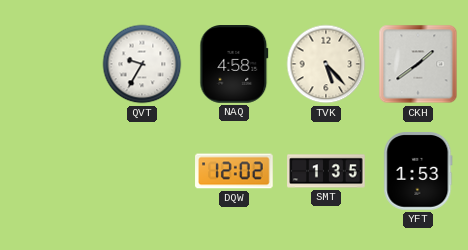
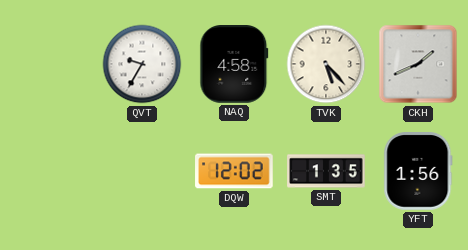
CKH: 1:39 -> 1:41 (418, 64)
YFT: 1:53 -> 1:56 (418, 172)
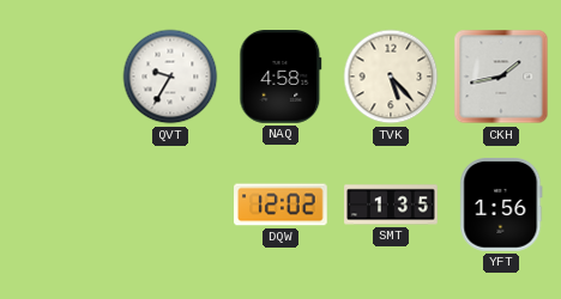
CKH: 1:41 -> 1:43 (501, 77)
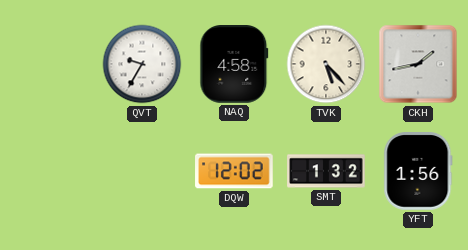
SMT: 1:35 -> 1:32 (326, 171)
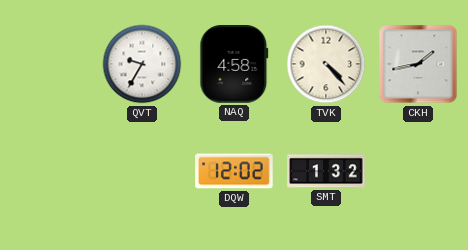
TVK: 5:23 -> 4:23 (326, 64)
YFT: 1:56 -> none (418, 172)
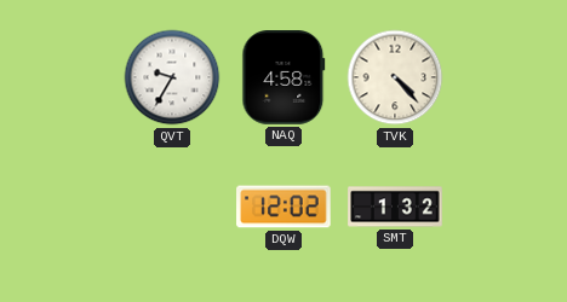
CKH: 1:43 -> none (418, 64)
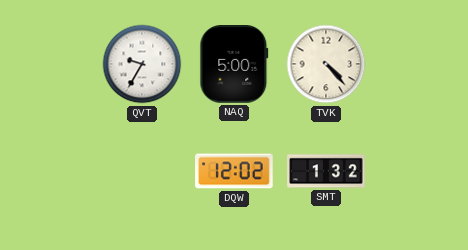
NAQ: 4:58 -> 5:00 (234, 65)
